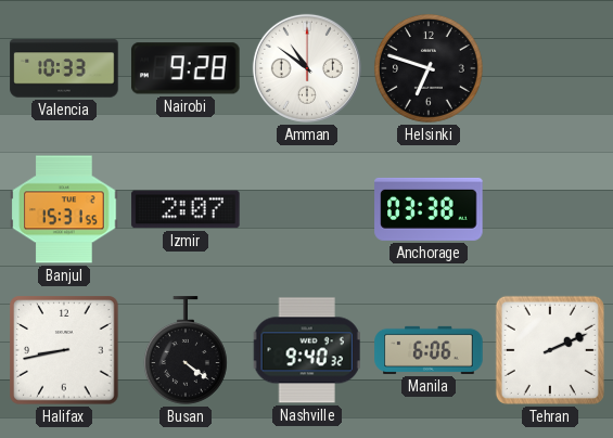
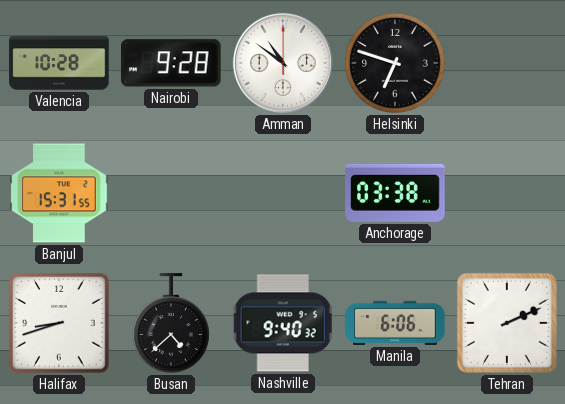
Valencia: 10:33 -> 10:28 (59, 63)
Izmir: 2:07 -> none (186, 209)
Halifax: 8:43 -> 8:42 (59, 323)
Busan: 4:21 -> 4:38 (171, 323)
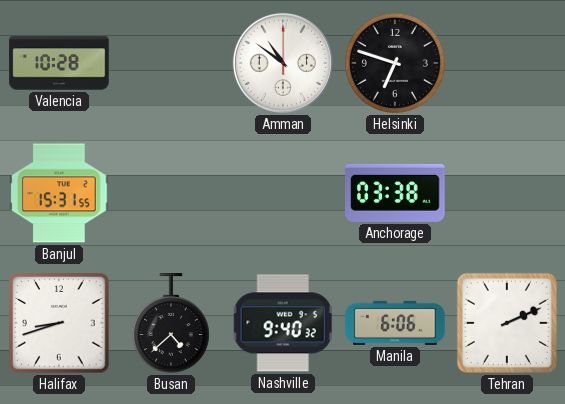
Nairobi: 9:28 -> none (172, 63)
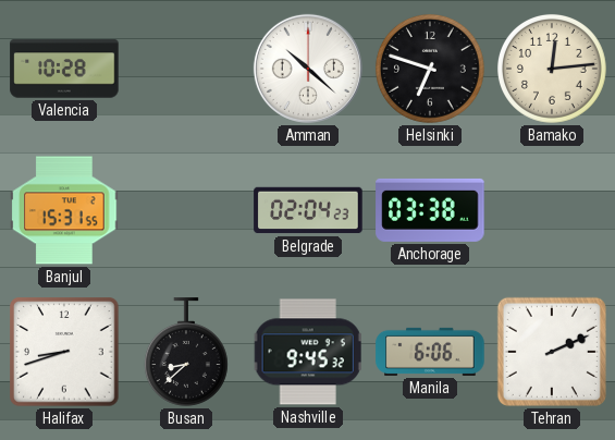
Amman: 10:51 -> 10:22 (308, 69)
Bamako: none -> 12:14 (552, 69)
Belgrade: none -> 02:04 (308, 210)
Busan: 4:38 -> 8:38 (186, 352)
Nashville: 9:40 -> 9:45 (308, 352)
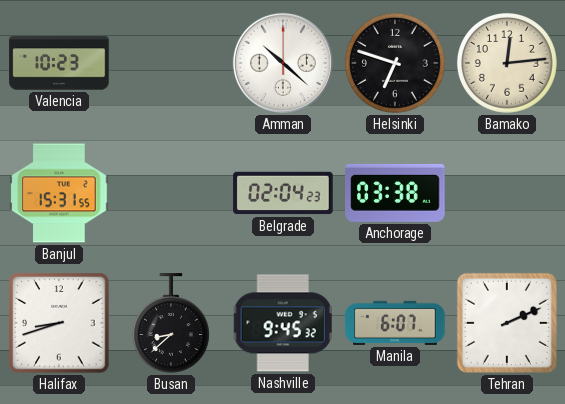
Valencia: 10:28 -> 10:23 (59, 63)
Manila: 6:06 -> 6:07 (395, 323)
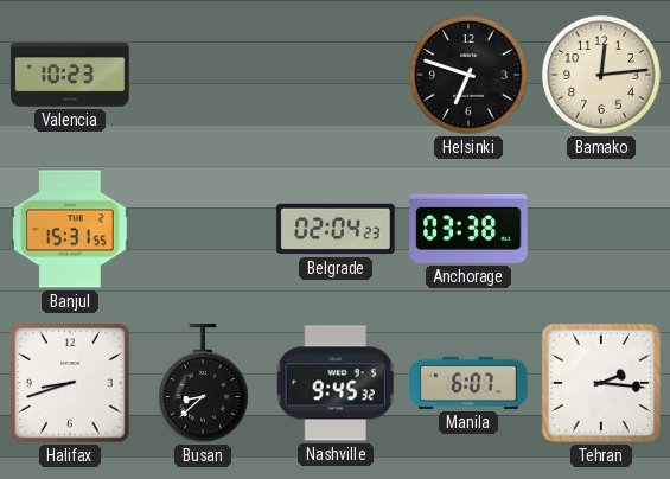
Amman: 10:22 -> none (283, 63)
Tehran: 2:11 -> 2:16 (601, 383)
